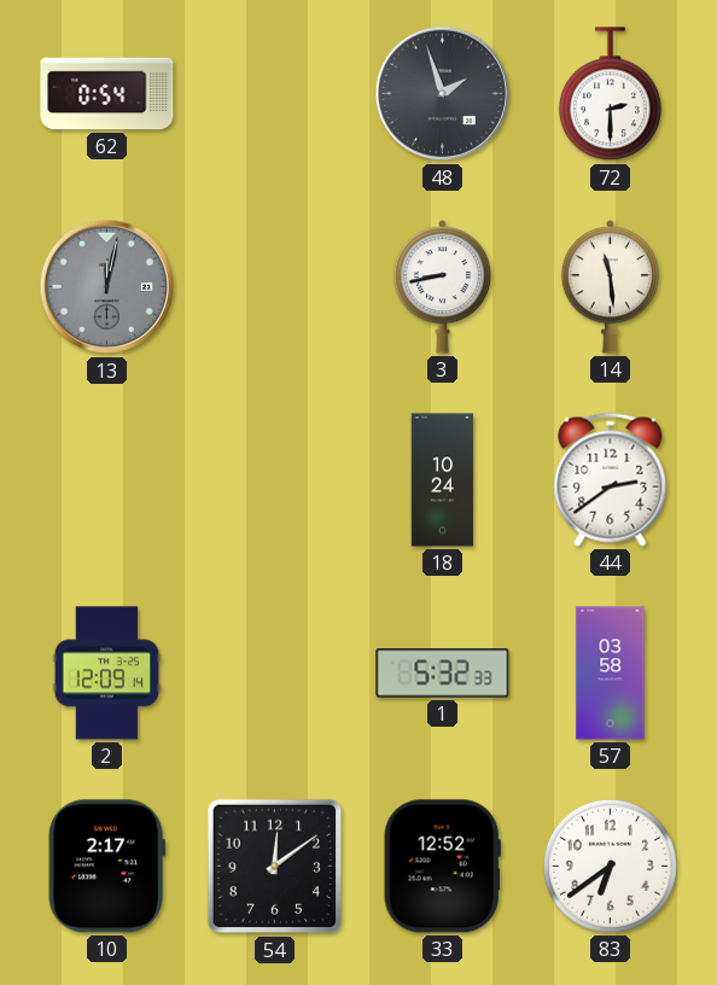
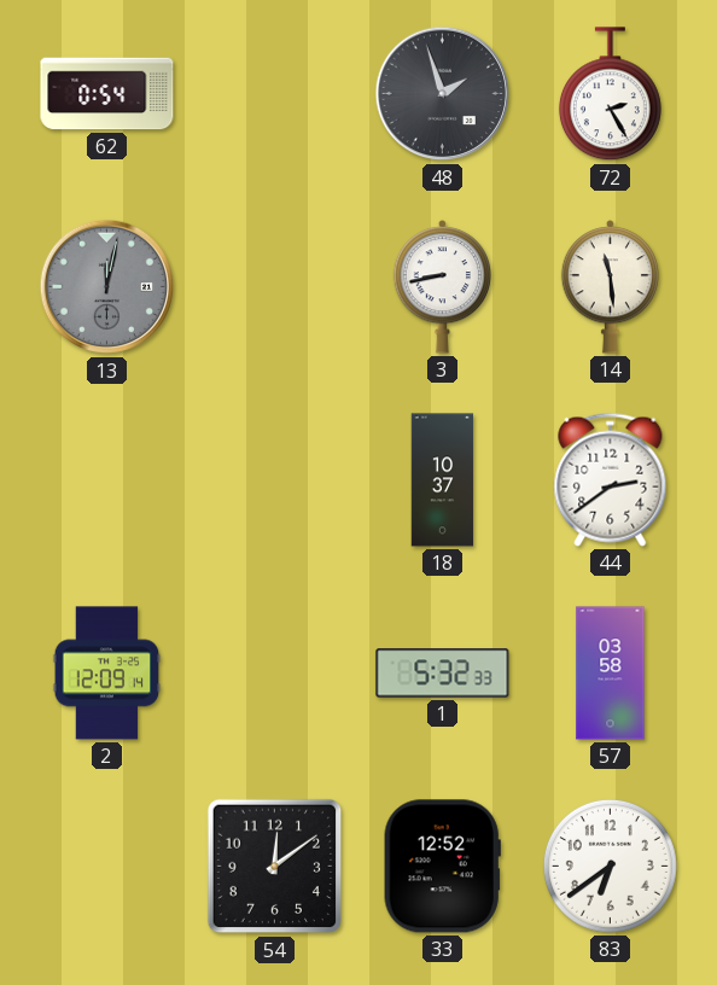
72: 2:30 -> 2:25 (610, 94)
18: 10:24 -> 10:37 (443, 480)
10: 2:17 -> none (106, 867)
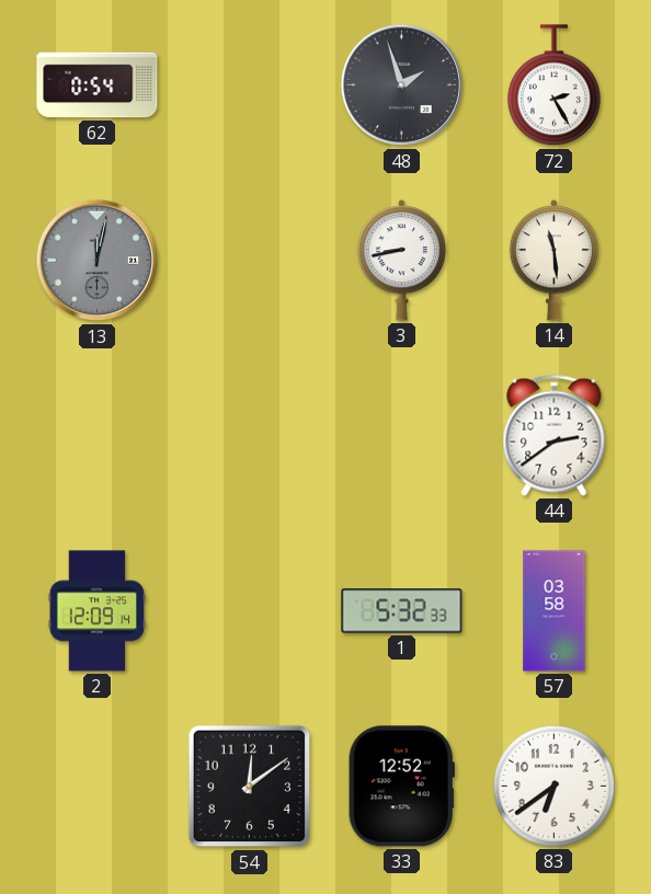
18: 10:37 -> none (443, 480)
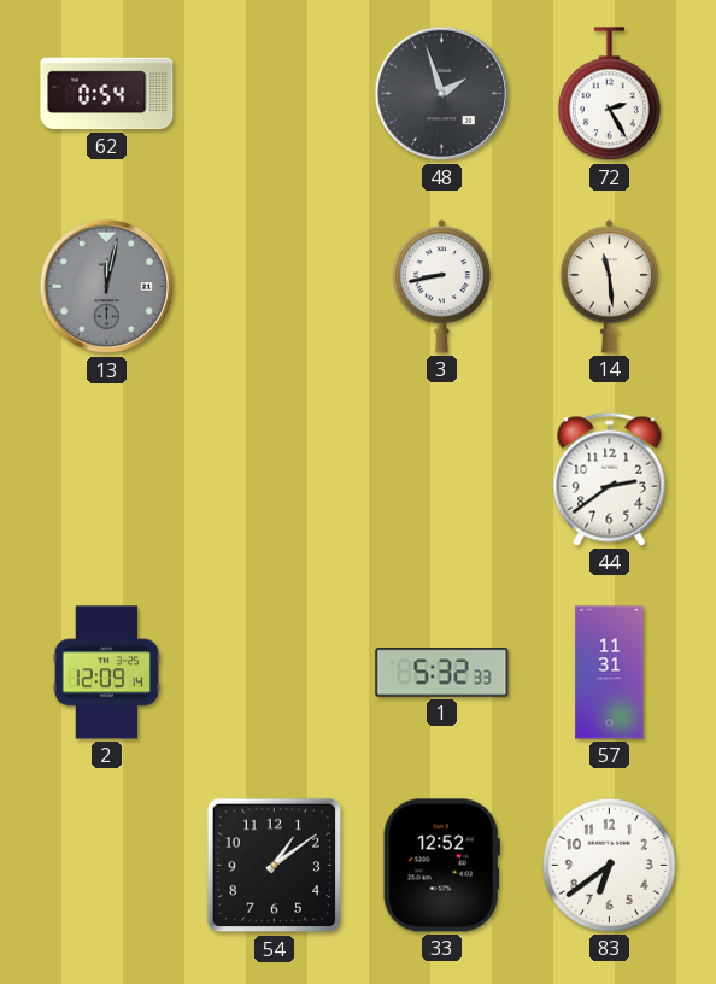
57: 03:58 -> 11:31 (610, 673)
54: 12:09 -> 1:09 (275, 866)
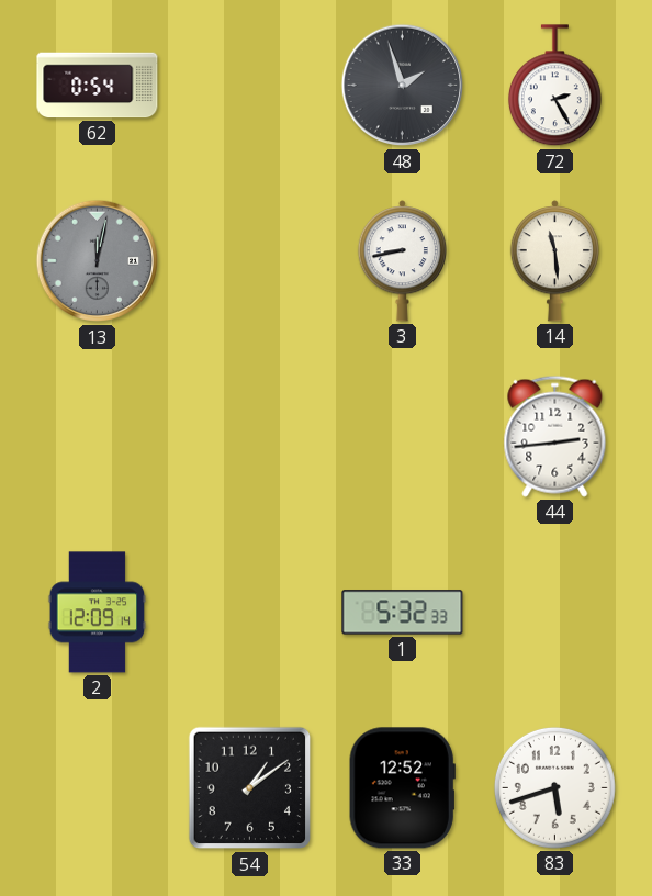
44: 2:39 -> 2:44 (555, 436)
57: 11:31 -> none (610, 673)
83: 6:39 -> 5:42 (554, 787)
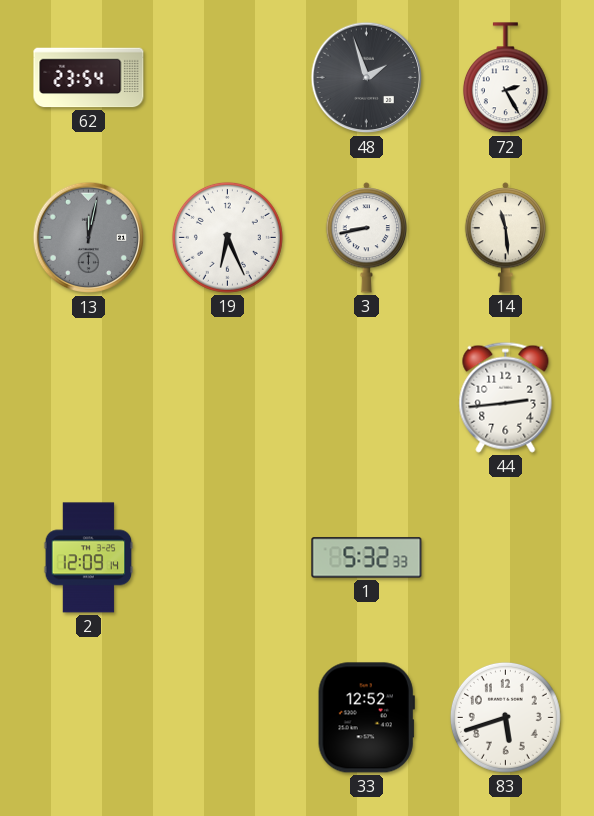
62: 0:54 -> 23:54 (89, 78)
19: none -> 6:26 (227, 237)
54: 1:09 -> none (250, 788)
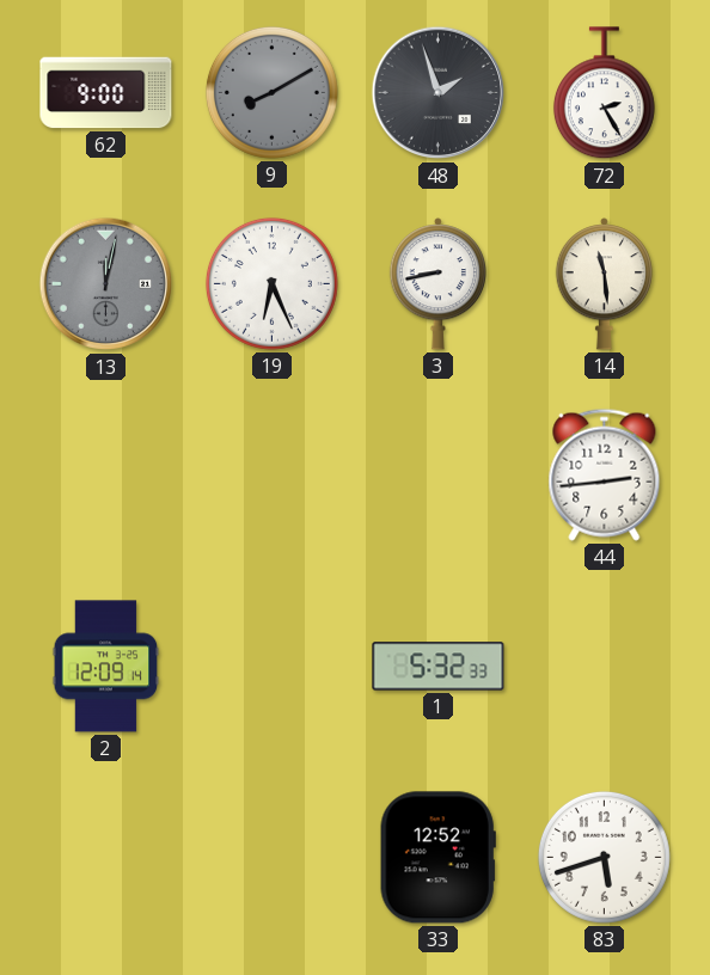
62: 23:54 -> 9:00 (106, 93)
9: none -> 8:10 (271, 92)
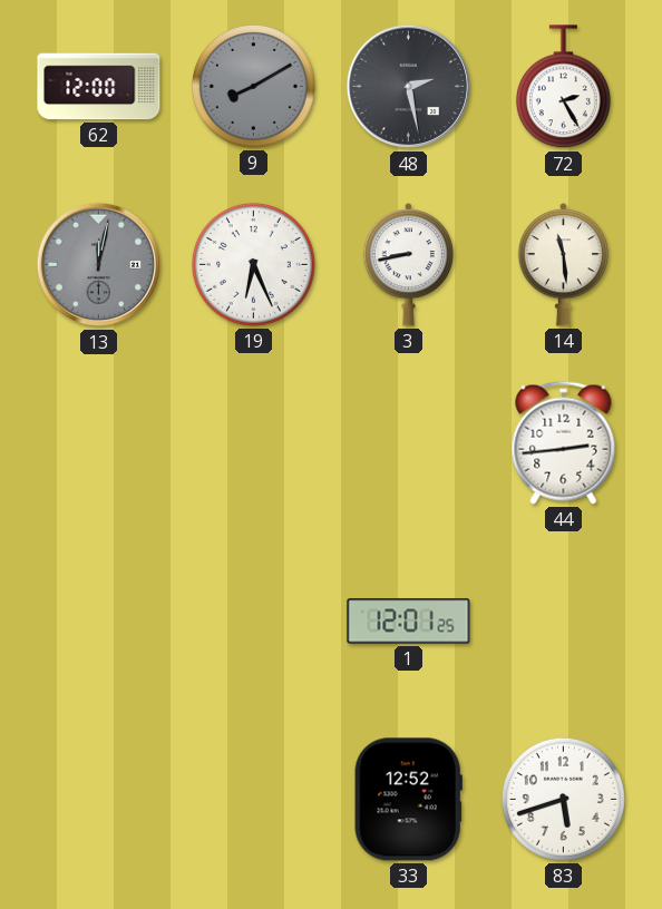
62: 9:00 -> 12:00 (99, 87)
48: 1:57 -> 2:28 (409, 87)
2: 12:09 -> none (106, 667)
1: 5:32 -> 12:01 (409, 622)
